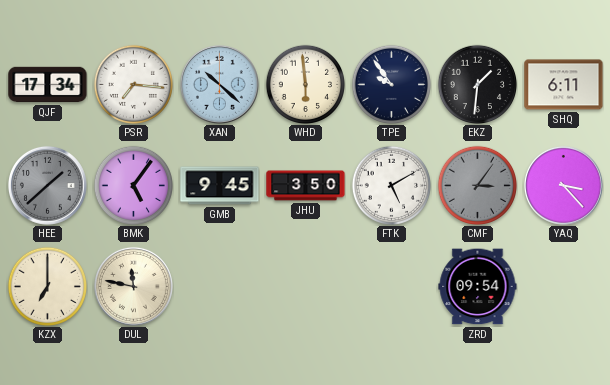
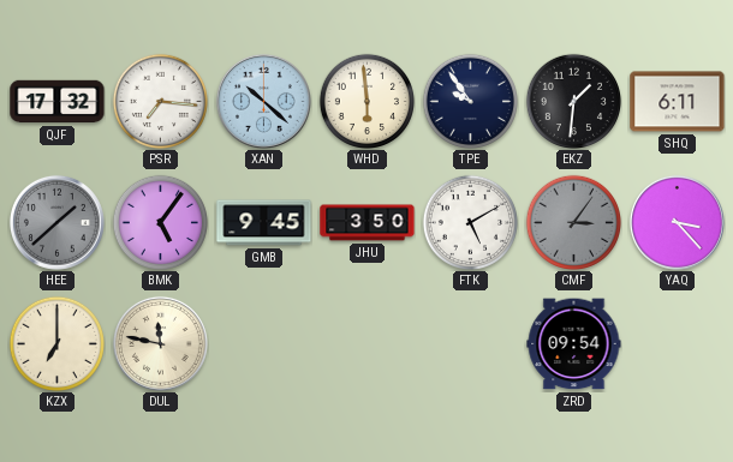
QJF: 17:34 -> 17:32 (58, 102)
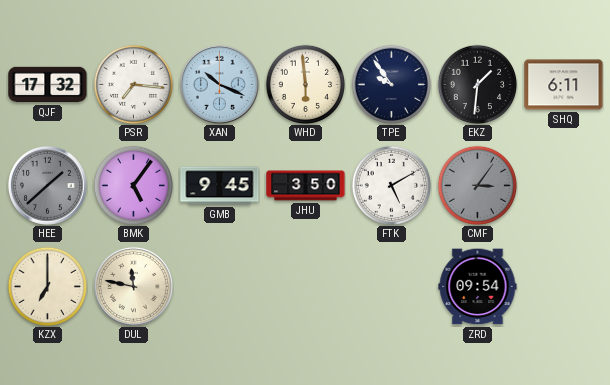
XAN: 10:22 -> 10:19 (219, 84)
YAQ: 3:23 -> none (677, 222)
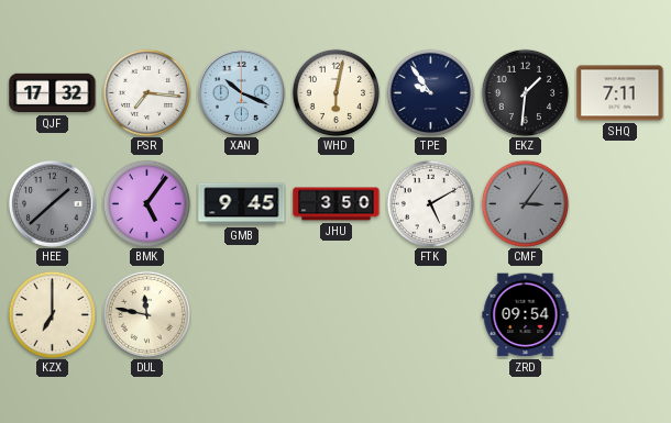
WHD: 5:59 -> 6:02 (335, 92)
SHQ: 6:11 -> 7:11 (620, 93)
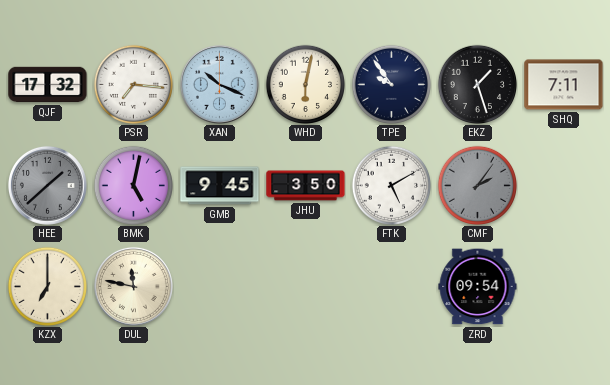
EKZ: 1:31 -> 1:27 (477, 84)
BMK: 5:06 -> 5:02 (133, 185)
CMF: 3:06 -> 2:06 (477, 185)
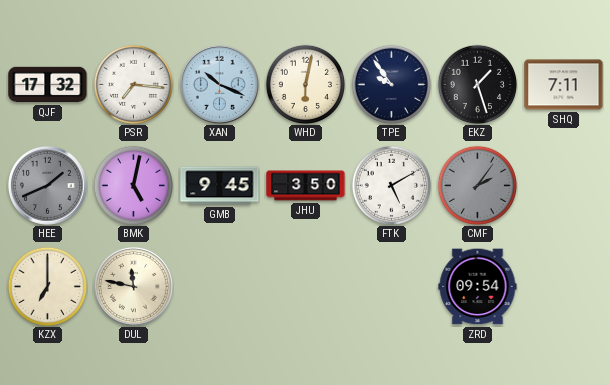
HEE: 1:38 -> 1:41 (47, 185)
